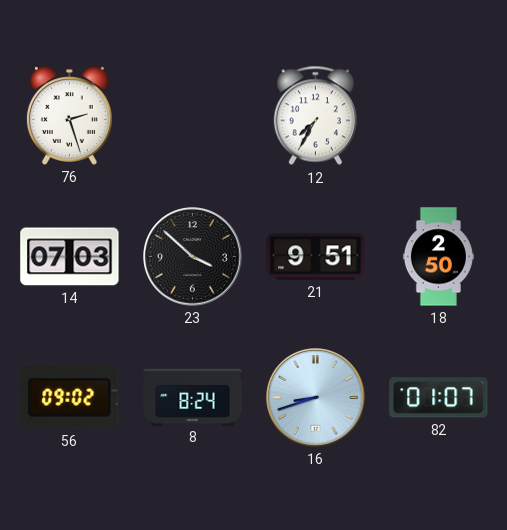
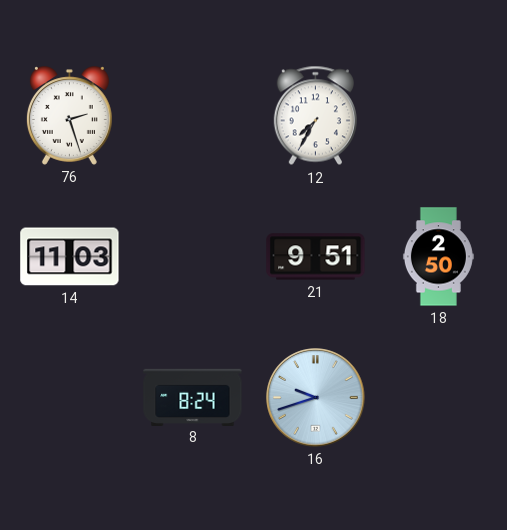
14: 07:03 -> 11:03 (70, 257)
23: 3:52 -> none (193, 257)
56: 09:02 -> none (70, 398)
16: 8:42 -> 9:42 (316, 398)
82: 01:07 -> none (439, 398)
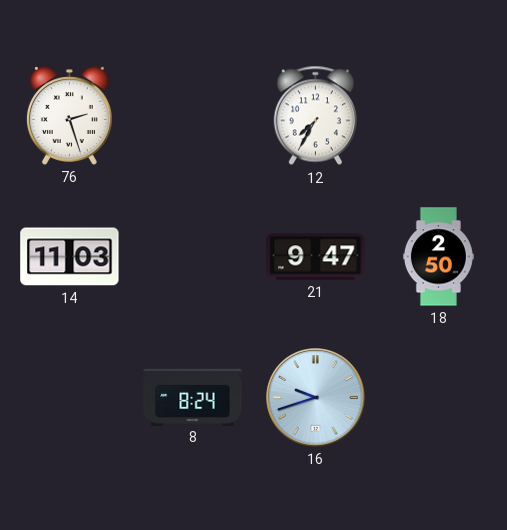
21: 9:51 -> 9:47 (316, 257)
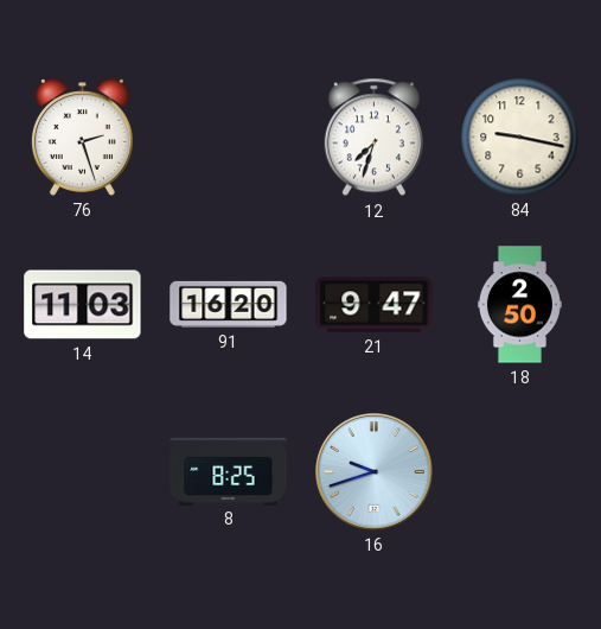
12: 7:35 -> 7:33 (373, 138)
84: none -> 9:17 (520, 138)
91: none -> 16:20 (229, 304)
8: 8:24 -> 8:25 (229, 471)
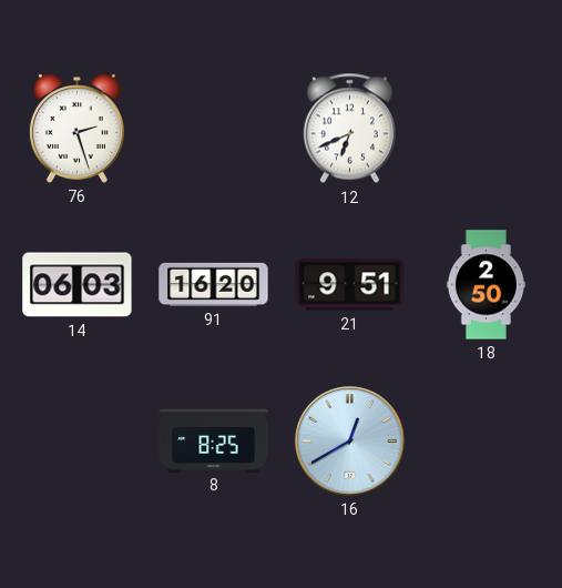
12: 7:33 -> 6:41 (349, 129)
84: 9:17 -> none (520, 138)
14: 11:03 -> 06:03 (78, 285)
21: 9:47 -> 9:51 (350, 285)
16: 9:42 -> 12:40 (350, 442)
